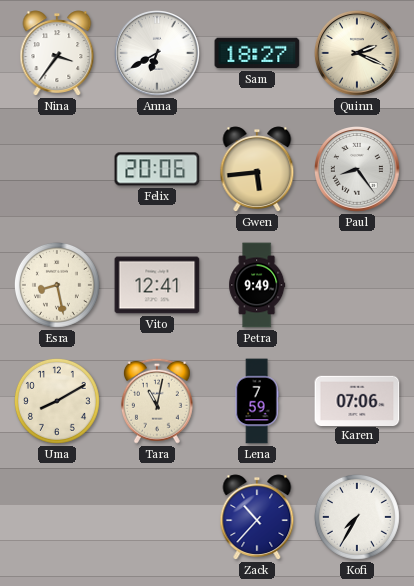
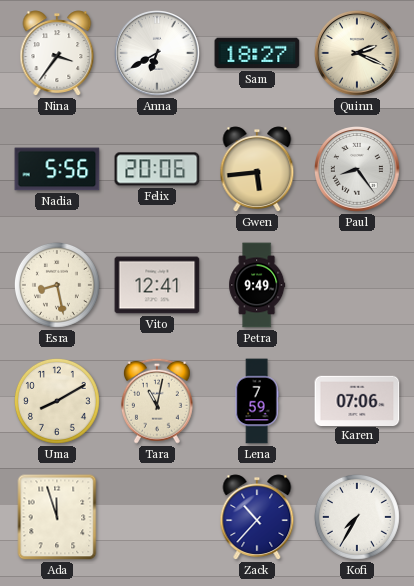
Nadia: none -> 5:56 (57, 169)
Ada: none -> 11:57 (57, 517)
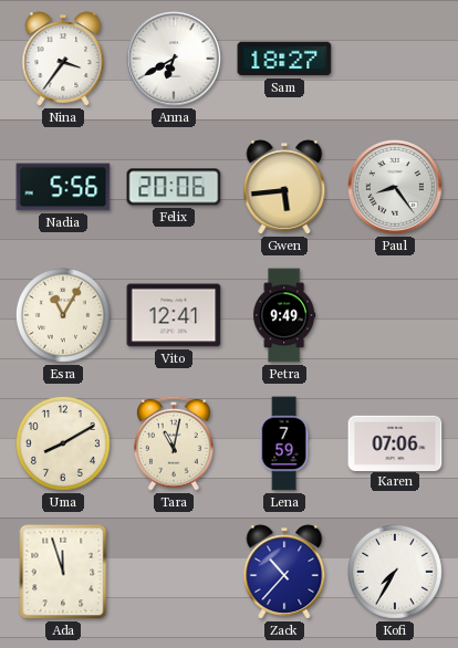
Quinn: 2:19 -> none (358, 54)
Esra: 8:28 -> 11:05 (63, 315)
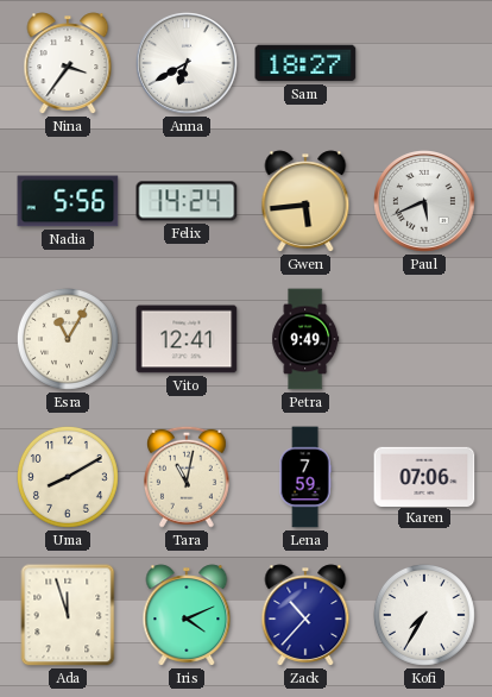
Felix: 20:06 -> 14:24 (187, 201)
Paul: 8:24 -> 5:41 (425, 202)
Iris: none -> 4:11 (187, 615)
